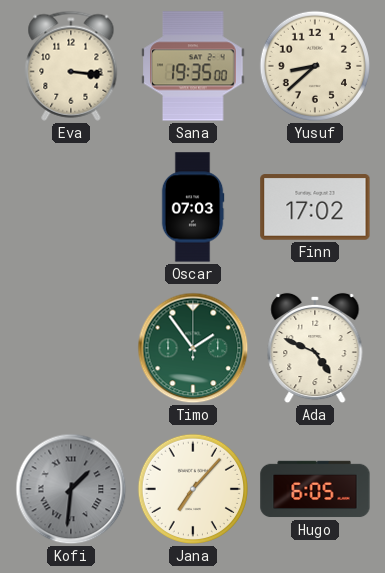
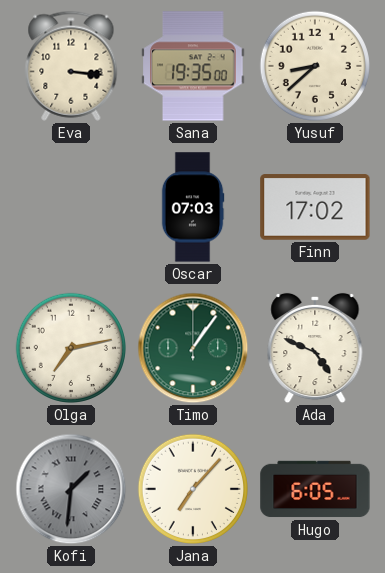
Olga: none -> 7:13 (71, 348)
Timo: 1:54 -> 1:06 (193, 348)
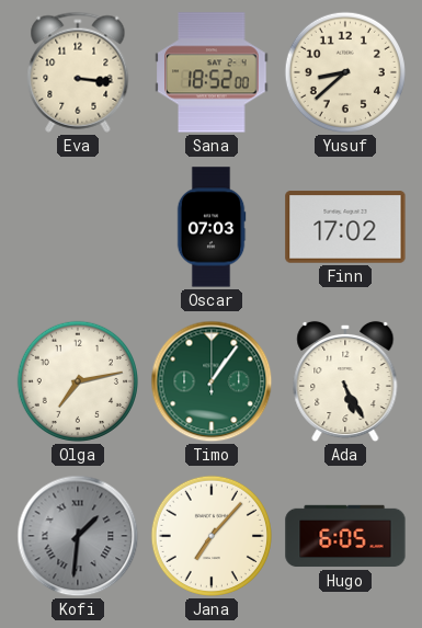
Sana: 19:35 -> 18:52 (212, 72)
Ada: 4:49 -> 5:25 (345, 381)
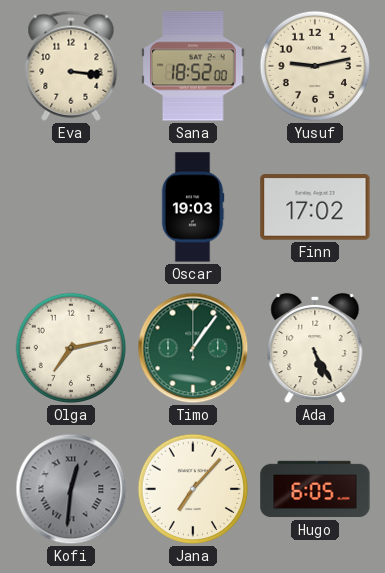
Yusuf: 8:38 -> 9:13 (315, 66)
Oscar: 07:03 -> 19:03 (193, 207)
Kofi: 1:31 -> 12:31 (71, 489)
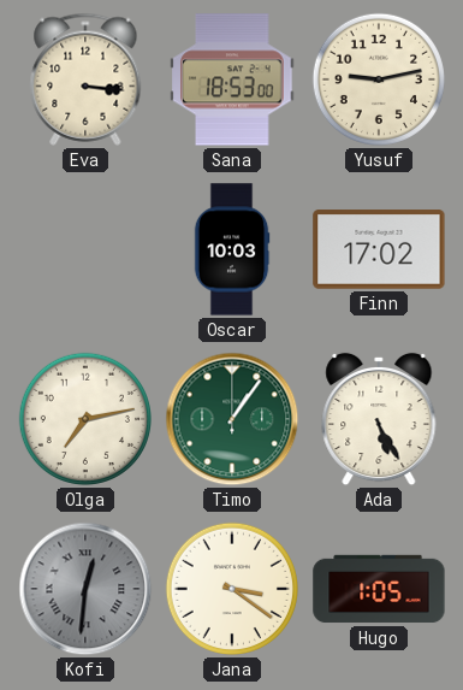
Sana: 18:52 -> 18:53 (232, 79)
Oscar: 19:03 -> 10:03 (232, 249)
Jana: 7:07 -> 3:21 (232, 589)
Hugo: 6:05 -> 1:05 (379, 589)
